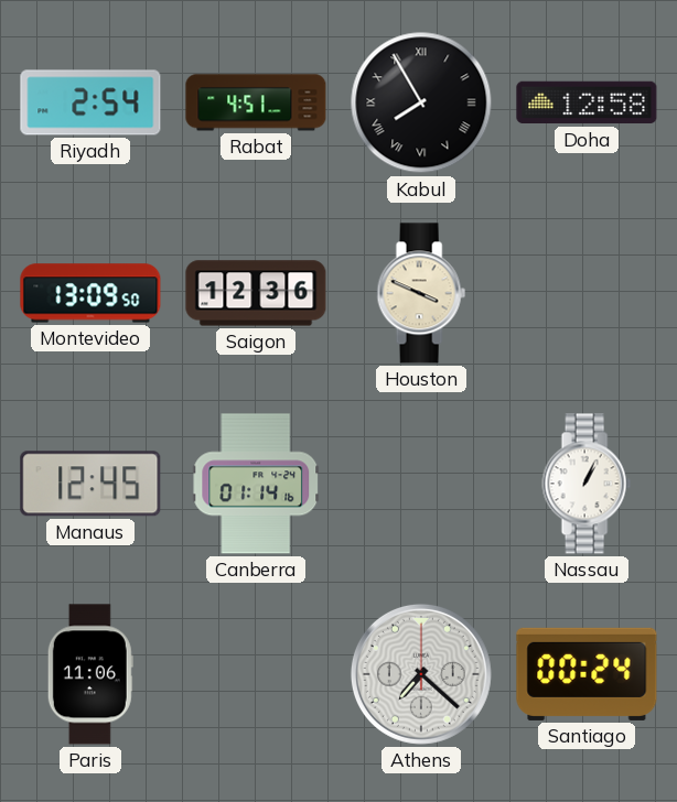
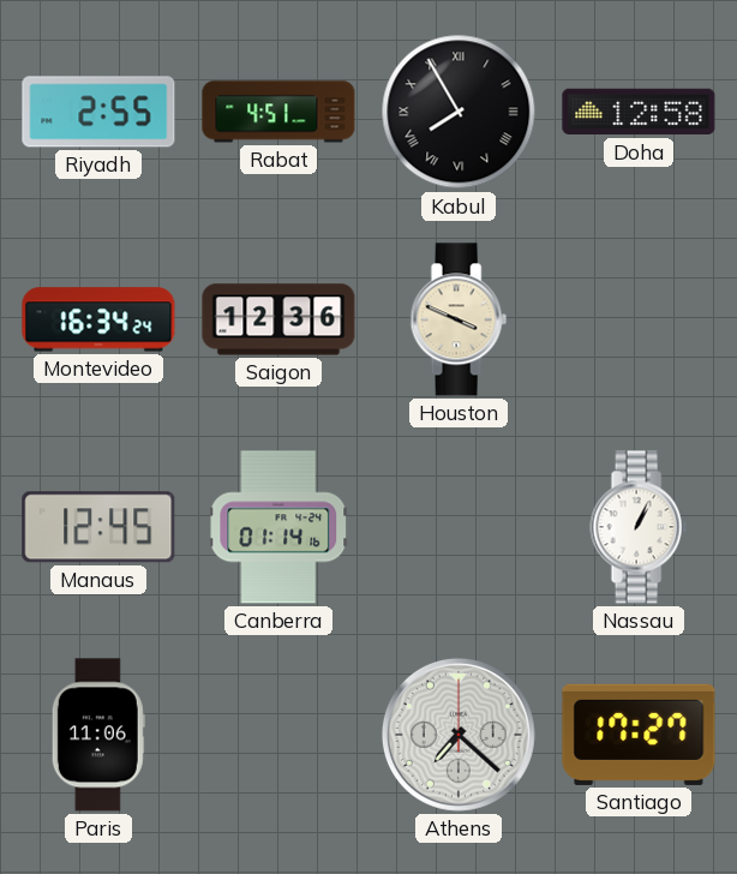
Riyadh: 2:54 -> 2:55 (98, 112)
Montevideo: 13:09 -> 16:34 (98, 319)
Santiago: 00:24 -> 17:27 (639, 735)
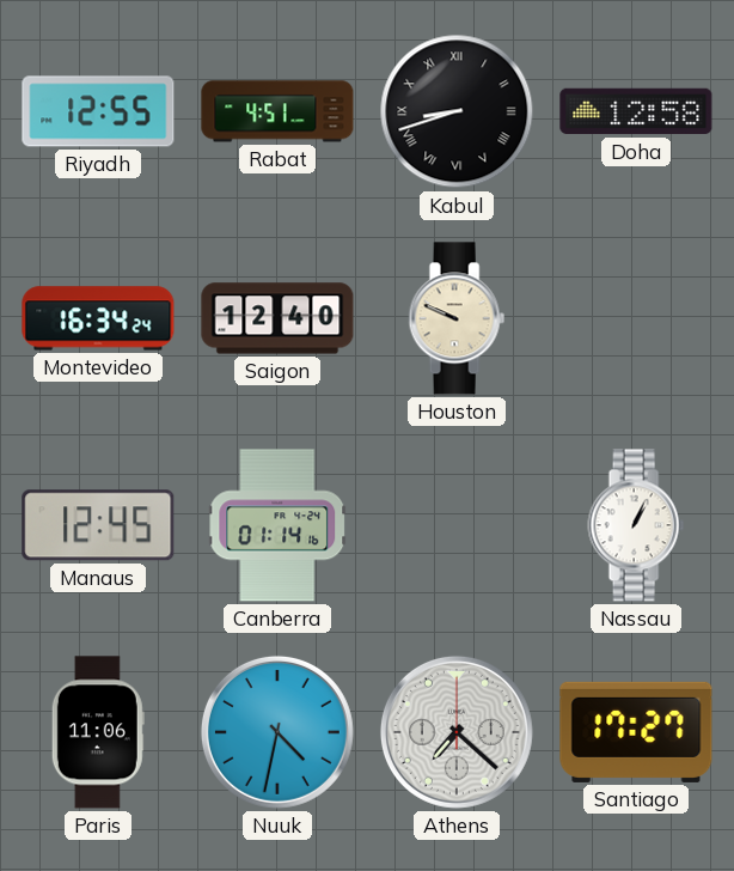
Riyadh: 2:55 -> 12:55 (98, 111)
Kabul: 7:55 -> 8:42 (457, 111)
Saigon: 12:36 -> 12:40 (277, 318)
Houston: 3:49 -> 9:49 (457, 318)
Nuuk: none -> 4:32 (277, 732)
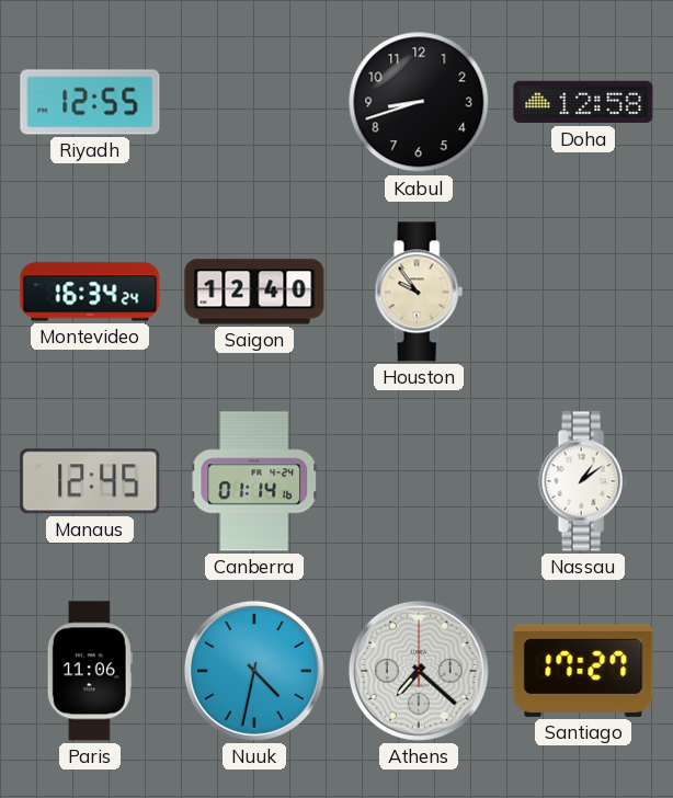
Rabat: 4:51 -> none (277, 111)
Kabul numerals: Roman -> Arabic (419, 102)
Houston: 9:49 -> 9:54 (419, 292)
Nassau: 1:04 -> 1:09 (583, 481)
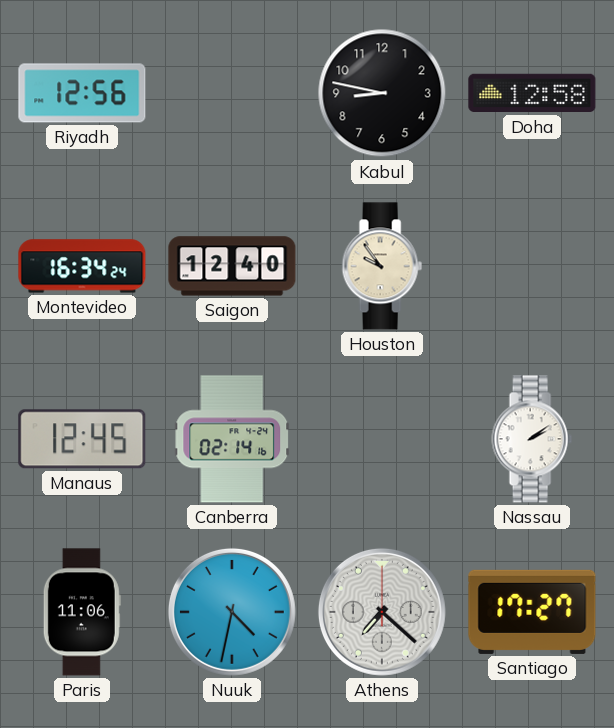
Riyadh: 12:55 -> 12:56 (82, 93)
Kabul: 8:42 -> 8:47 (382, 93)
Canberra: 01:14 -> 02:14 (232, 439)
Nassau: 1:09 -> 2:09 (532, 439)
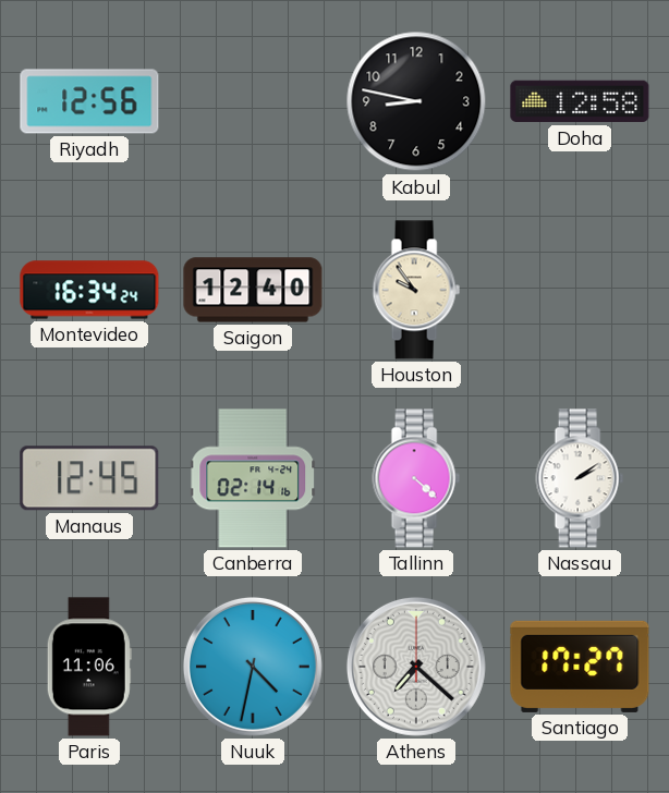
Tallinn: none -> 4:22 (416, 478)
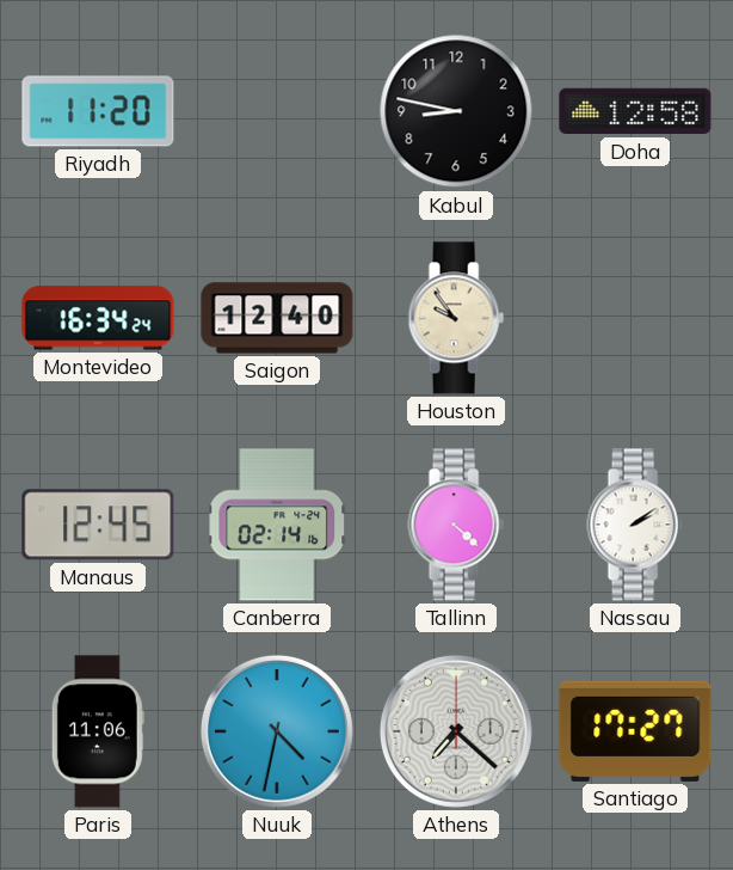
Riyadh: 12:56 -> 11:20 (98, 111)
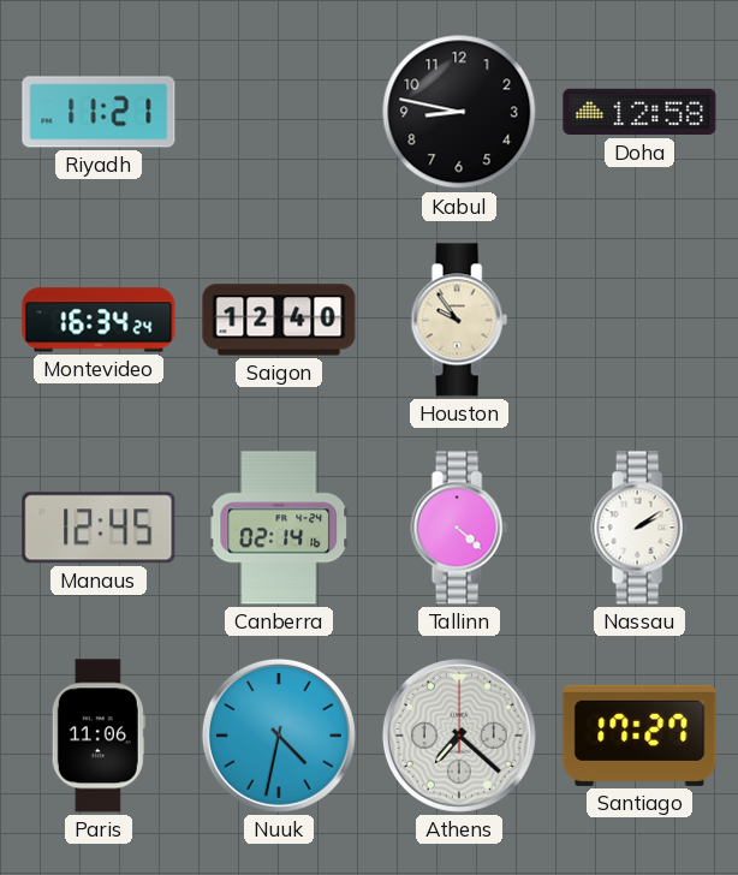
Riyadh: 11:20 -> 11:21 (99, 112)
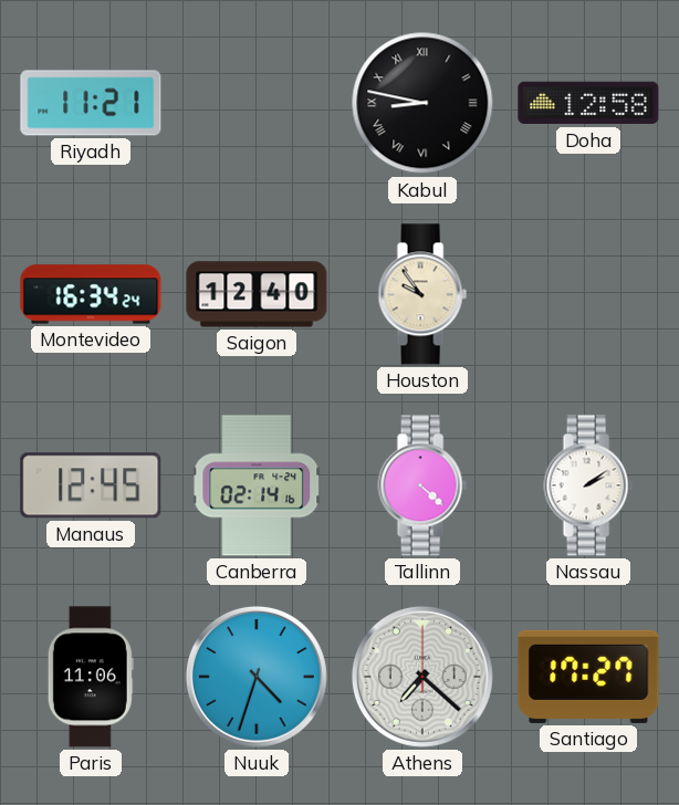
Kabul numerals: Arabic -> Roman (422, 103)
Nuuk: 4:32 -> 4:33 (257, 677)
